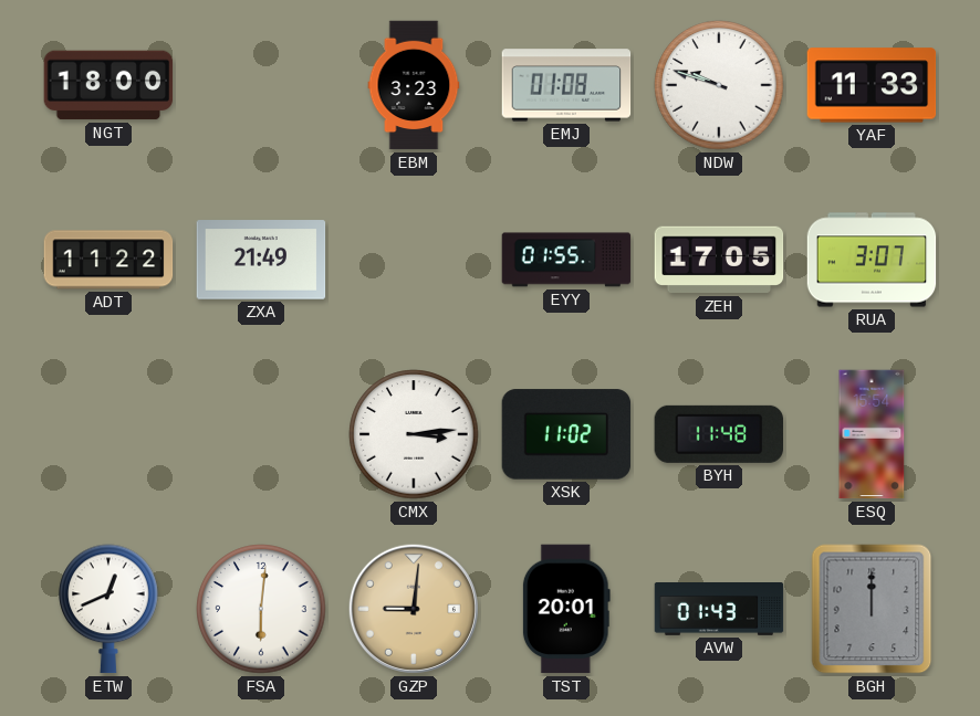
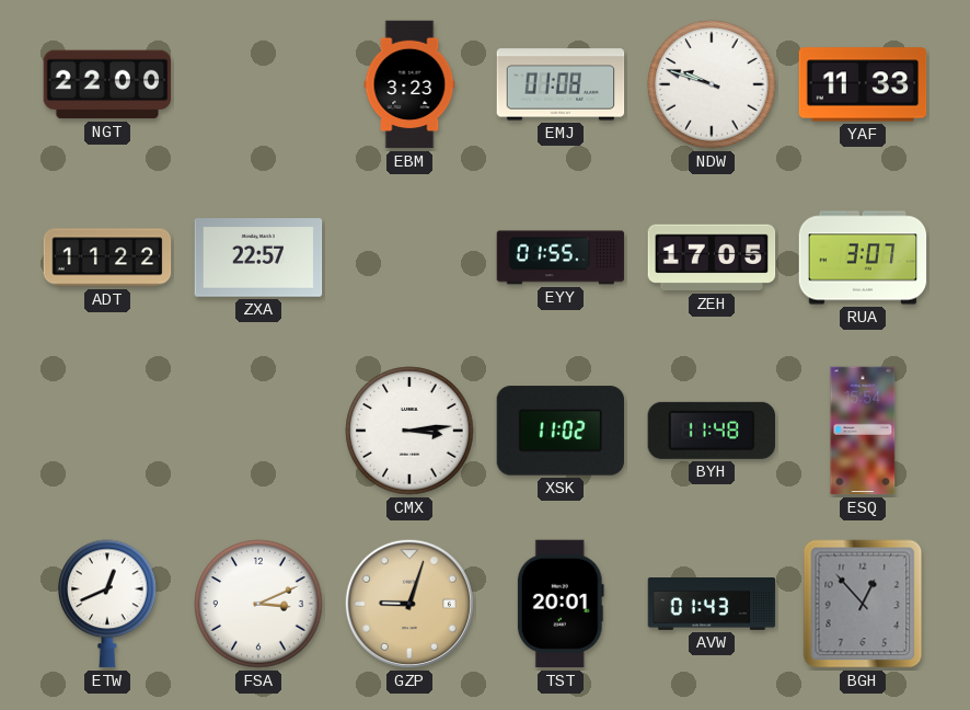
NGT: 18:00 -> 22:00 (107, 84)
ZXA: 21:49 -> 22:57 (258, 257)
FSA: 6:01 -> 3:11 (258, 604)
GZP: 9:01 -> 9:03 (409, 604)
BGH: 12:00 -> 12:53 (863, 604)
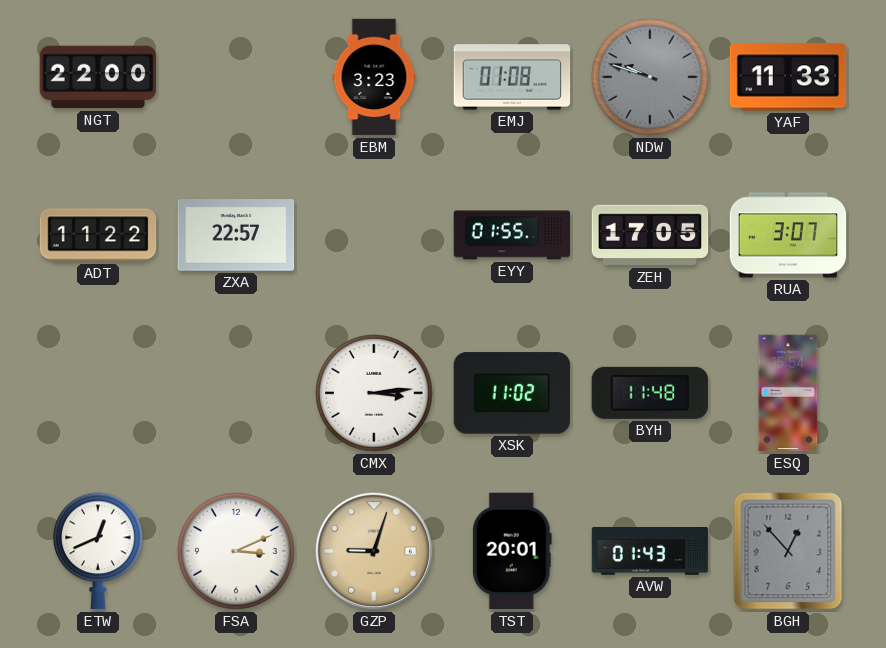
NDW dial: white -> grey (650, 77)
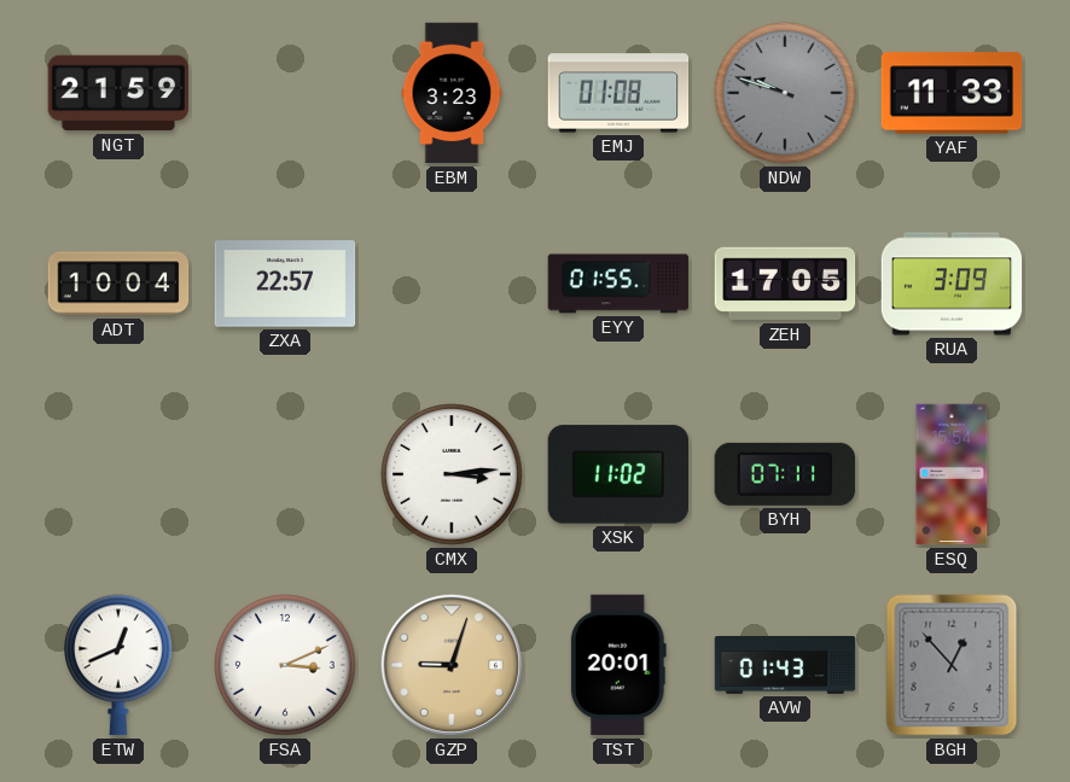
NGT: 22:00 -> 21:59 (118, 93)
ADT: 11:22 -> 10:04 (118, 284)
RUA: 3:07 -> 3:09 (952, 284)
BYH: 11:48 -> 07:11 (784, 474)
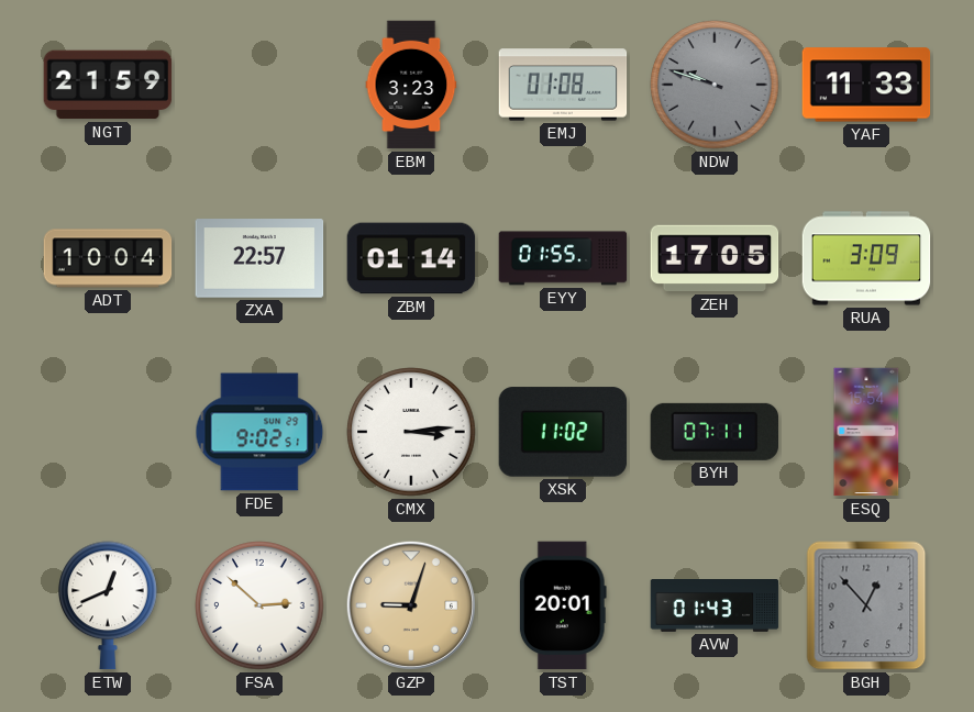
ZBM: none -> 01:14 (411, 258)
FDE: none -> 9:02 (259, 432)
FSA: 3:11 -> 2:52 (259, 605)
